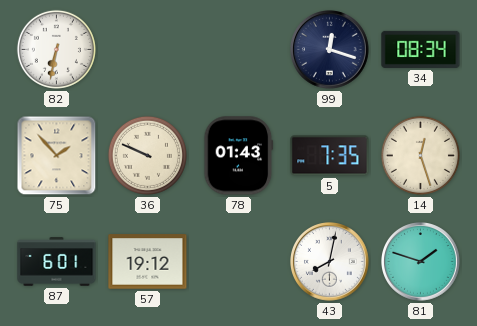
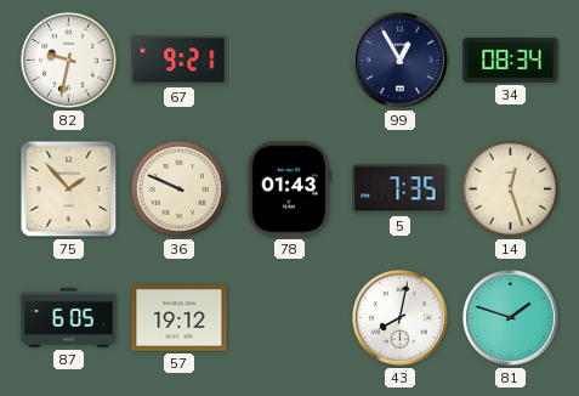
82: 6:32 -> 9:32 (68, 60)
67: none -> 9:21 (180, 61)
99: 12:18 -> 12:55 (401, 61)
87: 6:01 -> 6:05 (69, 318)
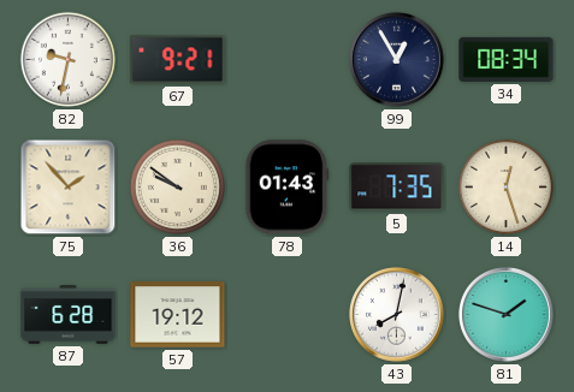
36: 9:49 -> 9:51 (177, 186)
87: 6:05 -> 6:28 (69, 315)
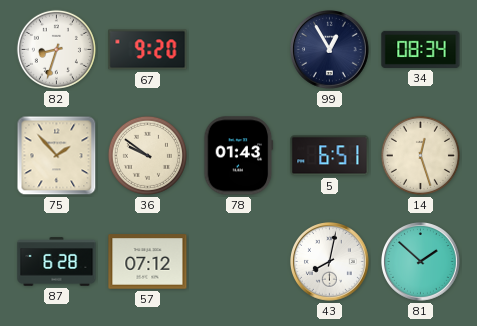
82: 9:32 -> 8:33 (56, 49)
67: 9:21 -> 9:20 (148, 50)
5: 7:35 -> 6:51 (330, 156)
57: 19:12 -> 07:12 (148, 262)
81: 1:48 -> 1:52 (421, 262)
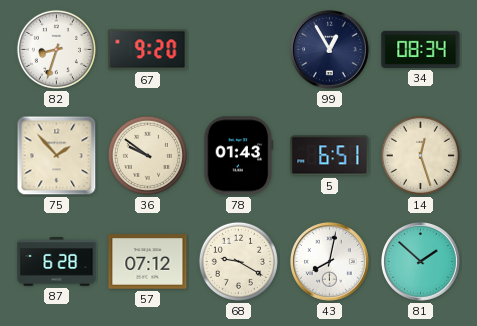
68: none -> 9:20 (238, 261)
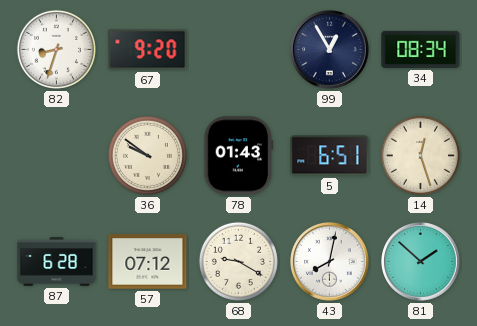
75: 1:53 -> none (57, 156)
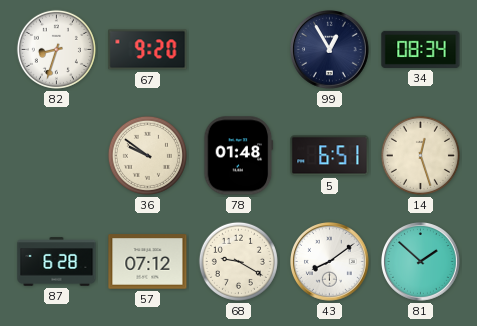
78: 01:43 -> 01:48 (239, 156)
43: 8:02 -> 8:09 (330, 262)
